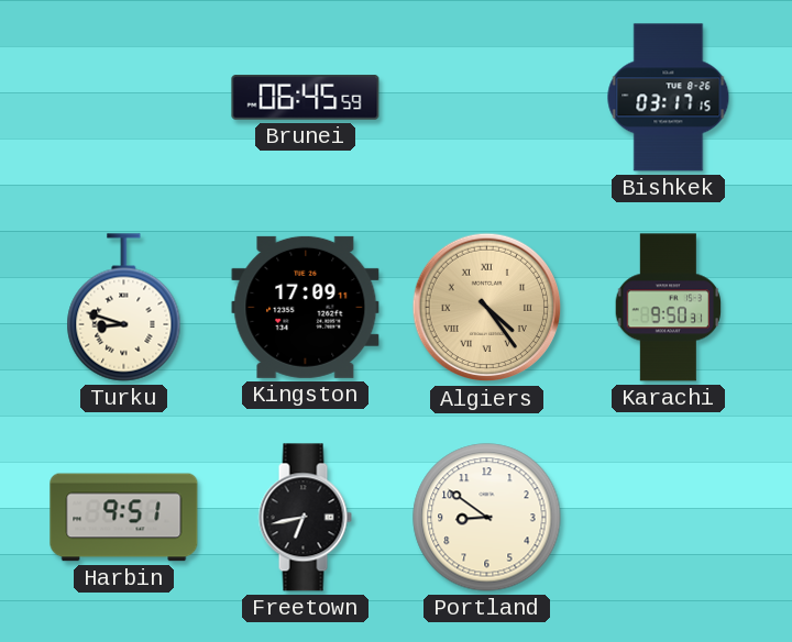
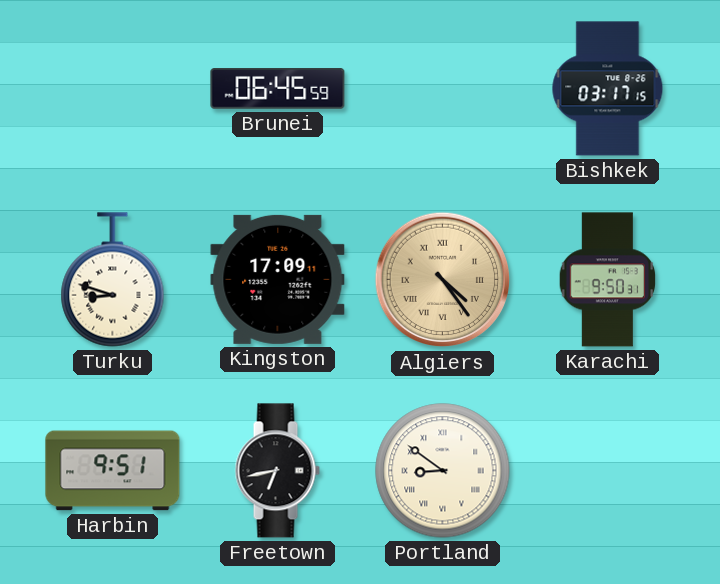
Portland numerals: Arabic -> Roman (443, 471)
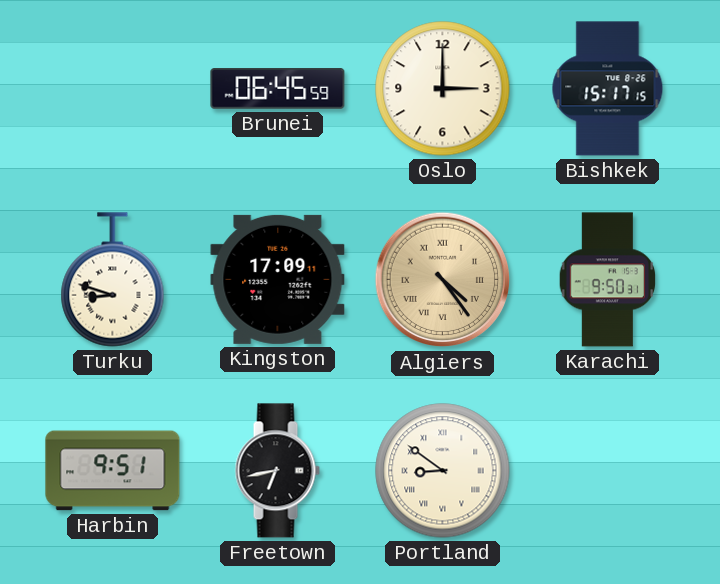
Oslo: none -> 3:00 (443, 89)
Bishkek: 03:17 -> 15:17 (608, 89)
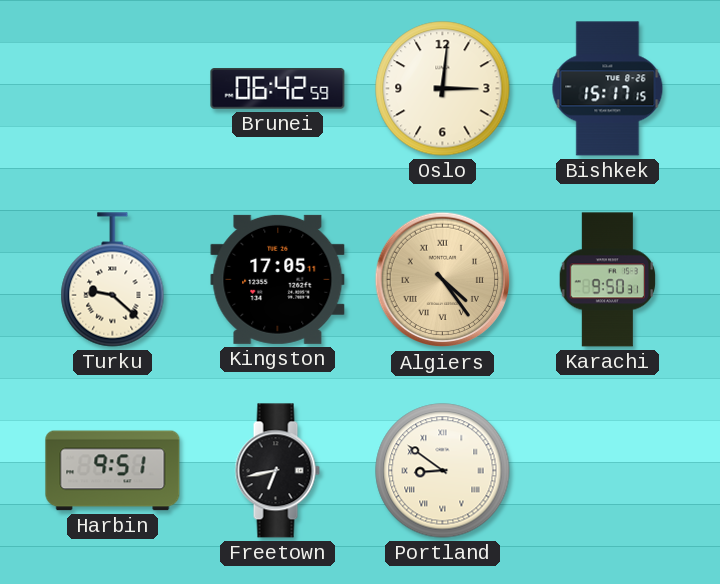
Brunei: 06:45 -> 06:42 (278, 89)
Oslo: 3:00 -> 3:01 (443, 89)
Turku: 8:48 -> 9:22 (113, 280)
Kingston: 17:09 -> 17:05 (278, 279)
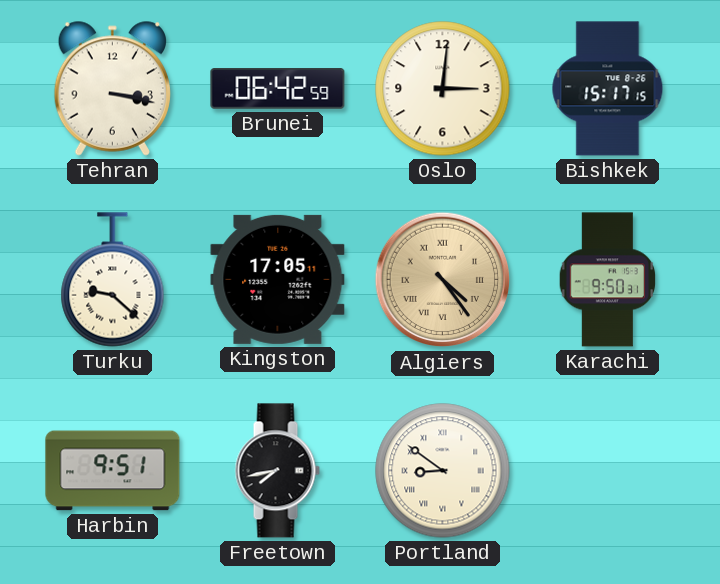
Tehran: none -> 3:17 (112, 88)
Freetown: 6:43 -> 7:43 (277, 471)
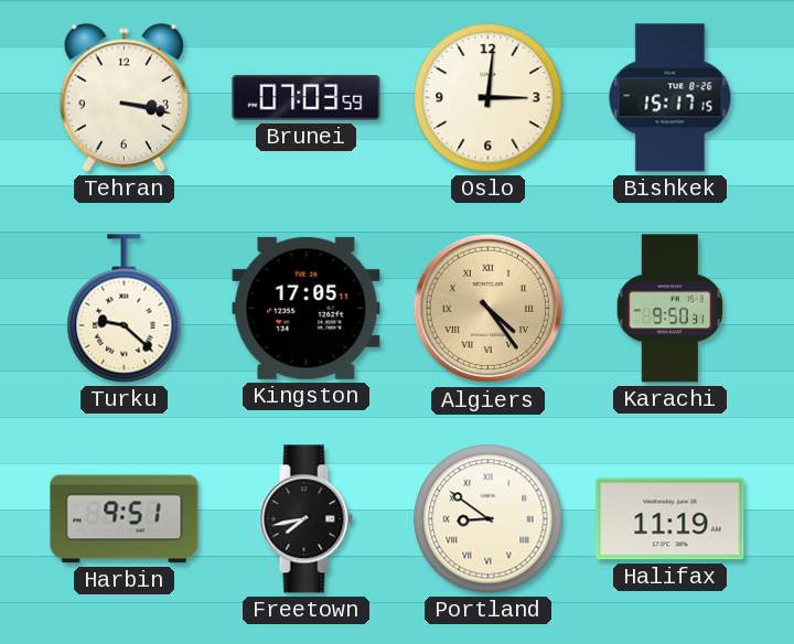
Brunei: 06:42 -> 07:03 (307, 98)
Halifax: none -> 11:19 (670, 519)
